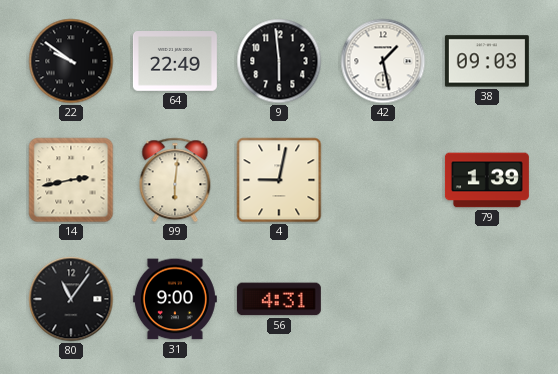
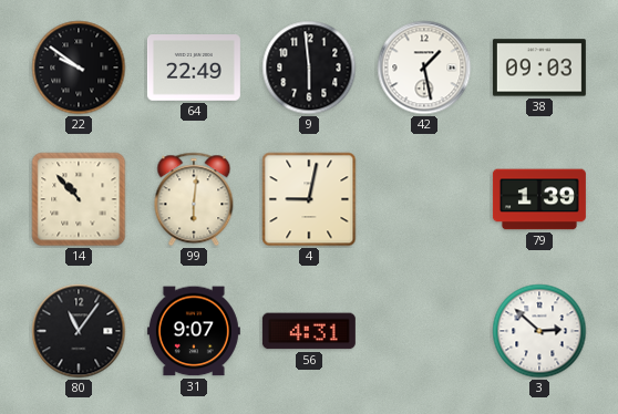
14: 2:43 -> 10:53 (79, 199)
31: 9:00 -> 9:07 (194, 331)
3: none -> 2:52 (539, 331)
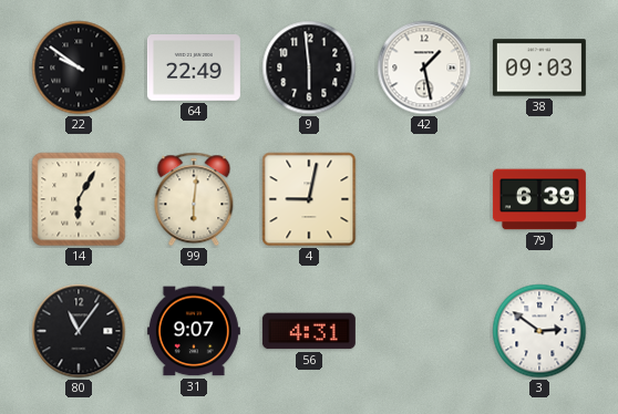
14: 10:53 -> 6:05 (79, 199)
79: 1:39 -> 6:39 (539, 199)
3: 2:52 -> 2:51 (539, 331)
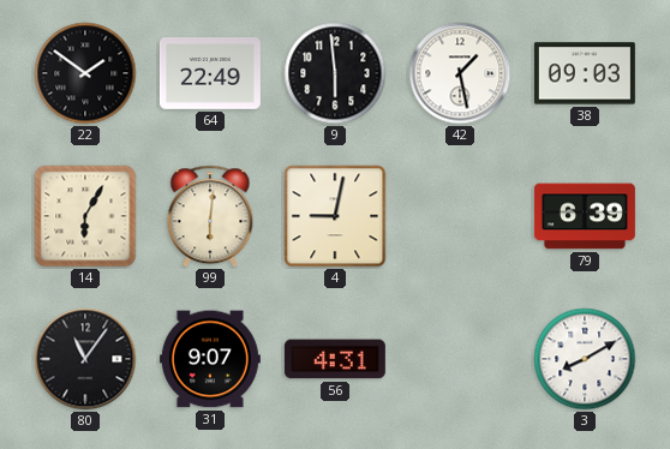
22: 9:51 -> 1:51 (85, 73)
3: 2:51 -> 8:10 (585, 359)
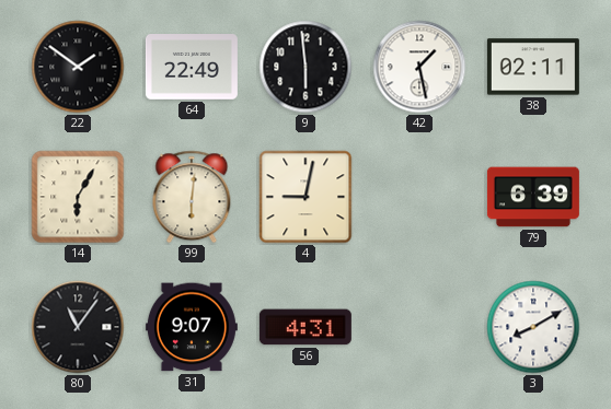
38: 09:03 -> 02:11 (533, 67)
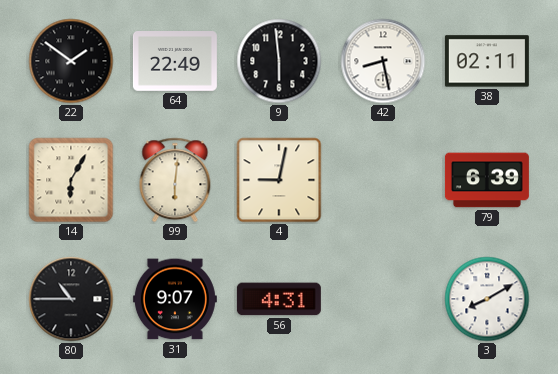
42: 1:28 -> 8:28 (383, 61)
80: 11:06 -> 10:45 (71, 299)
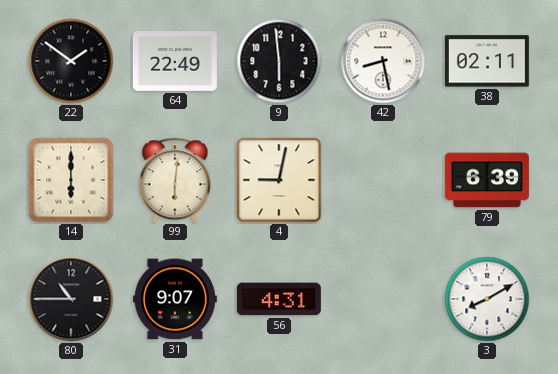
14: 6:05 -> 6:00 (71, 180)
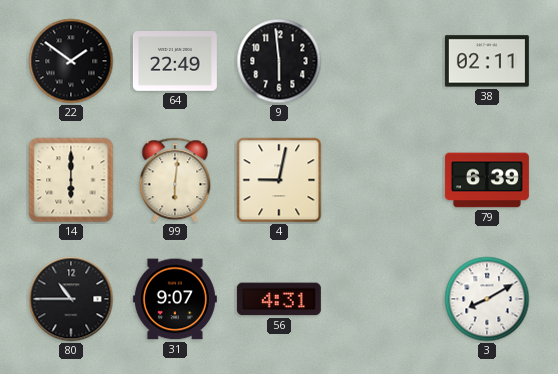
42: 8:28 -> none (383, 61)
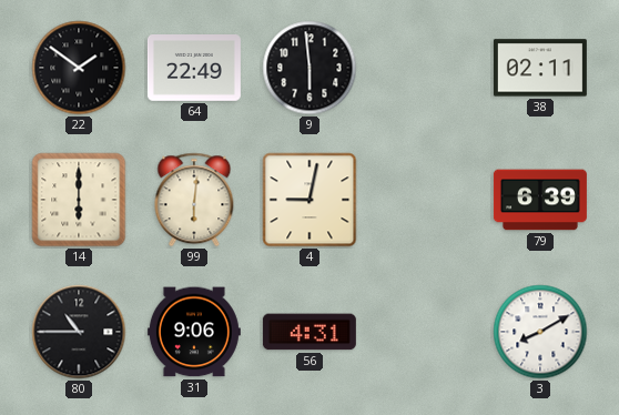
31: 9:07 -> 9:06 (194, 332)
